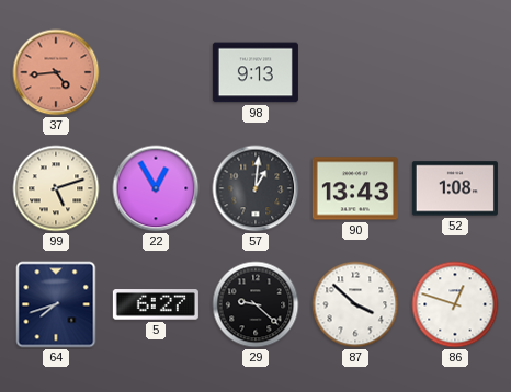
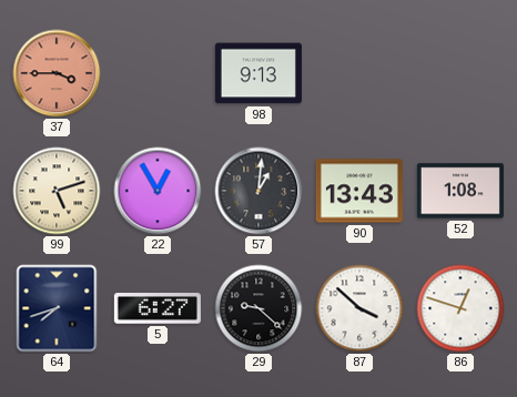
37: 4:44 -> 3:45 (57, 73)
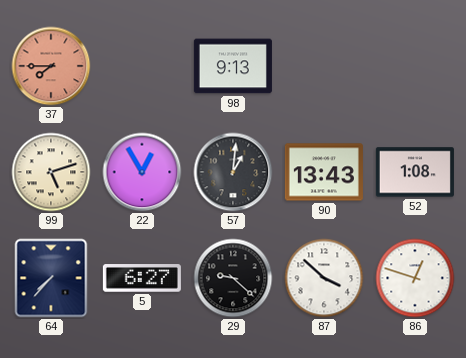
37: 3:45 -> 7:45 (51, 66)
64: 7:42 -> 7:37 (51, 278)
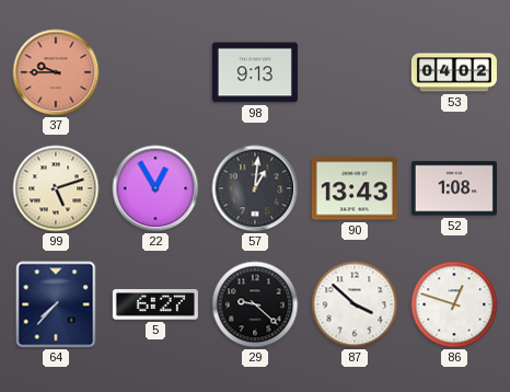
37: 7:45 -> 9:45 (56, 72)
53: none -> 04:02 (454, 72)
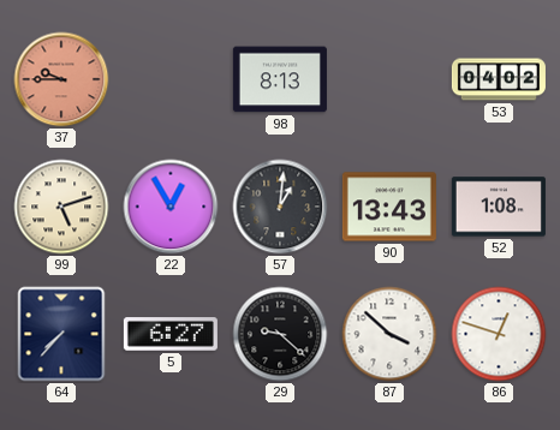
98: 9:13 -> 8:13 (280, 79)
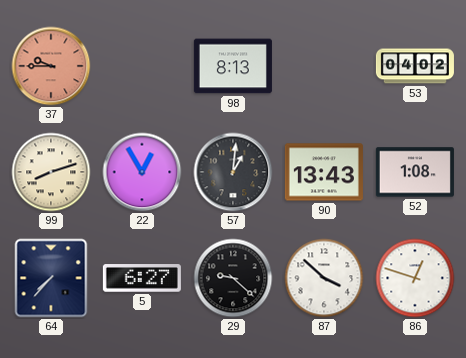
99: 5:12 -> 8:12 (51, 172)
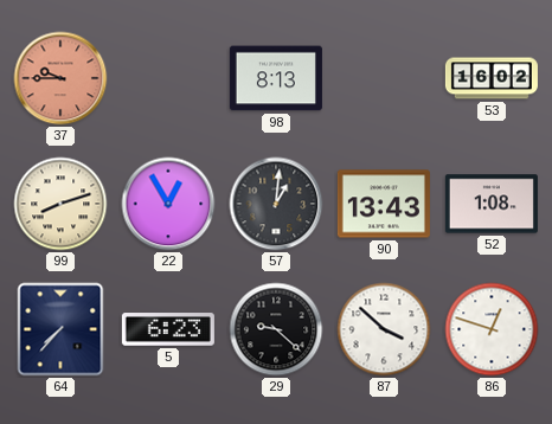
53: 04:02 -> 16:02 (492, 78)
5: 6:27 -> 6:23 (168, 329)
